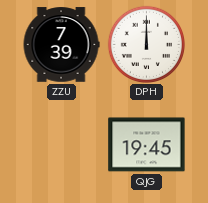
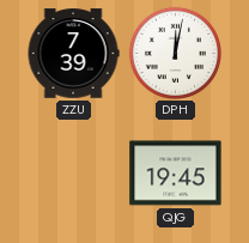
DPH: 12:00 -> 12:02 (175, 53)
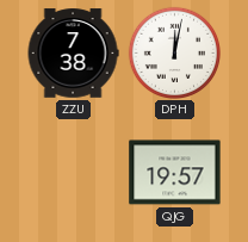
ZZU: 7:39 -> 7:38 (73, 54)
QJG: 19:45 -> 19:57 (175, 173)
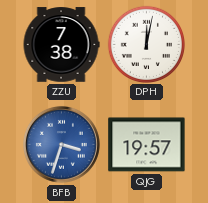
BFB: none -> 3:33 (61, 144)
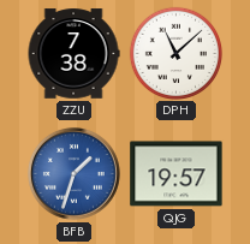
DPH: 12:02 -> 11:08 (175, 53)
BFB: 3:33 -> 1:33 (73, 173)
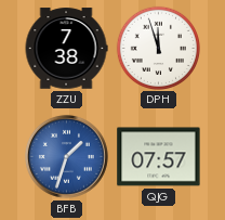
DPH: 11:08 -> 11:57 (158, 48)
QJG: 19:57 -> 07:57 (159, 157)
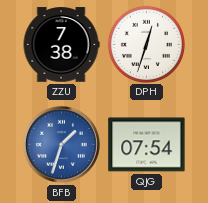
DPH: 11:57 -> 12:33 (146, 44)
QJG: 07:57 -> 07:54 (147, 145)
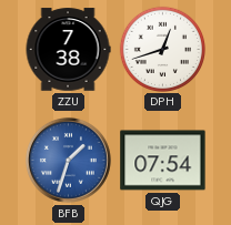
DPH: 12:33 -> 12:42 (162, 49)
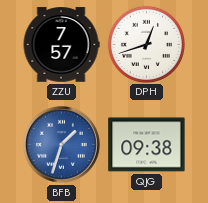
ZZU: 7:38 -> 7:57 (61, 45)
QJG: 07:54 -> 09:38 (147, 145)
